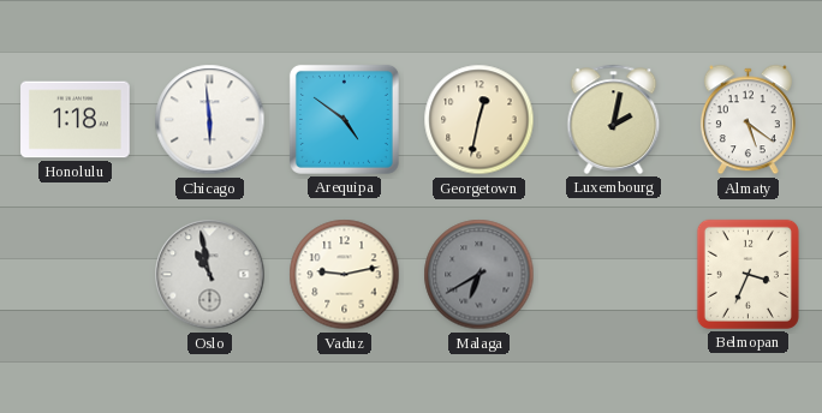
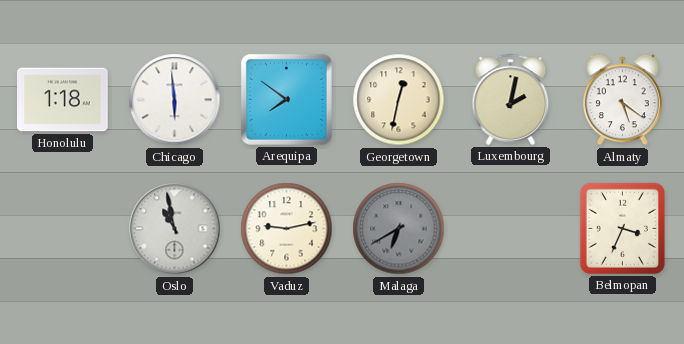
Arequipa: 4:51 -> 7:51 (286, 99)
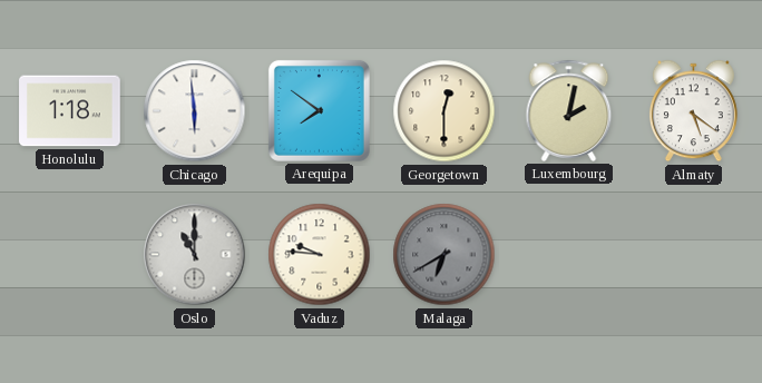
Georgetown: 12:32 -> 12:30 (444, 111)
Oslo: 10:58 -> 11:00 (195, 255)
Vaduz: 9:13 -> 9:46 (320, 255)
Belmopan: 3:34 -> none (622, 228)
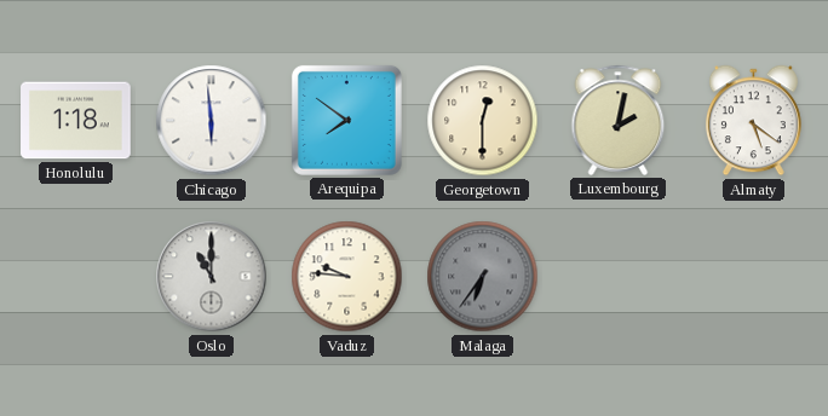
Malaga: 6:40 -> 6:36 (483, 277)
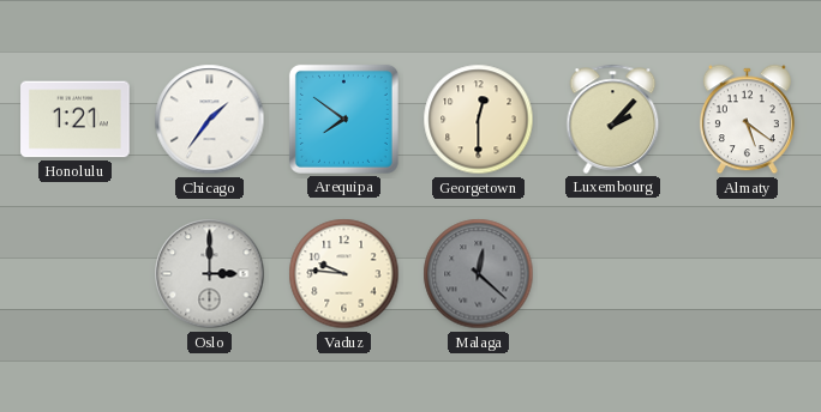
Honolulu: 1:18 -> 1:21 (76, 120)
Chicago: 5:59 -> 1:36 (210, 120)
Luxembourg: 2:02 -> 2:07 (613, 119)
Oslo: 11:00 -> 3:00 (210, 274)
Malaga: 6:36 -> 12:22 (479, 274)
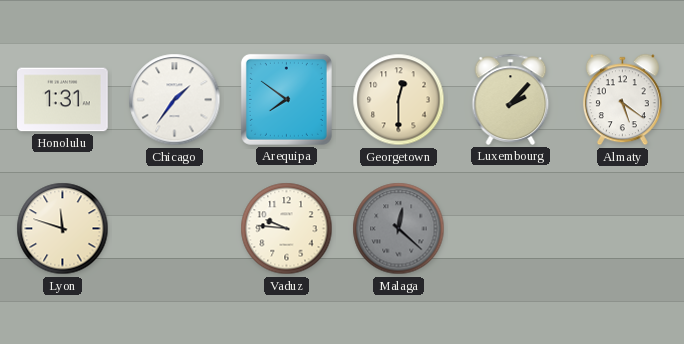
Honolulu: 1:21 -> 1:31 (63, 100)
Lyon: none -> 11:48 (63, 229)
Oslo: 3:00 -> none (210, 274)
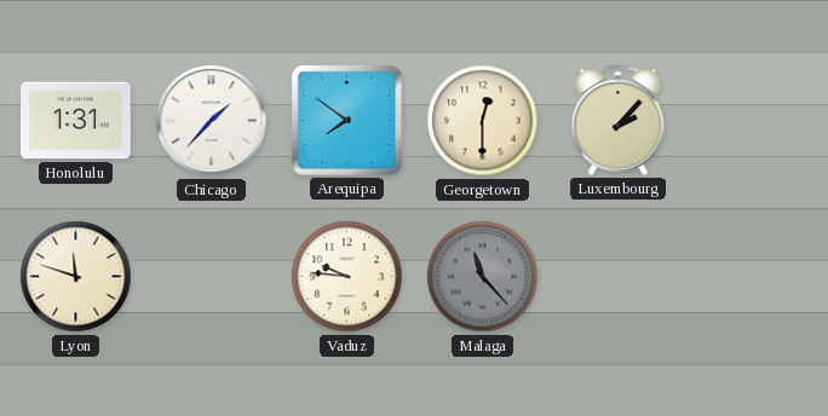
Chicago: 1:36 -> 1:37 (212, 121)
Almaty: 5:21 -> none (622, 100)
Malaga: 12:22 -> 11:23 (483, 277)
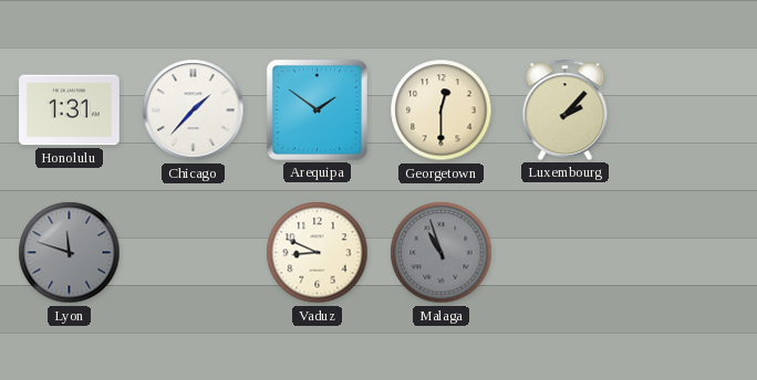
Arequipa: 7:51 -> 1:51 (317, 109)
Lyon dial: cream -> grey (70, 253)
Vaduz: 9:46 -> 8:49 (318, 253)
Malaga: 11:23 -> 10:57 (442, 253)
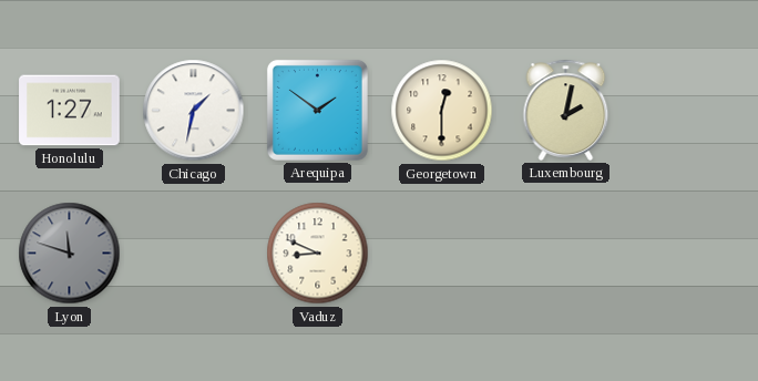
Honolulu: 1:31 -> 1:27 (70, 111)
Chicago: 1:37 -> 1:32 (194, 111)
Luxembourg: 2:07 -> 2:02 (566, 110)
Malaga: 10:57 -> none (442, 253)
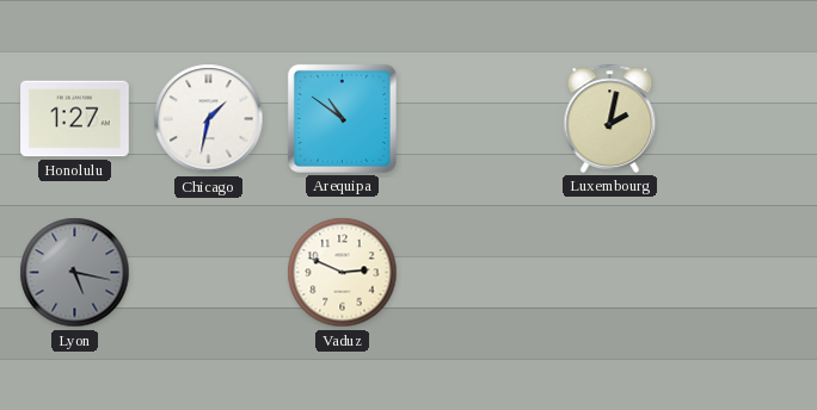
Arequipa: 1:51 -> 10:51 (342, 118)
Georgetown: 12:30 -> none (442, 111)
Lyon: 11:48 -> 5:17 (75, 273)
Vaduz: 8:49 -> 2:49 (343, 273)
